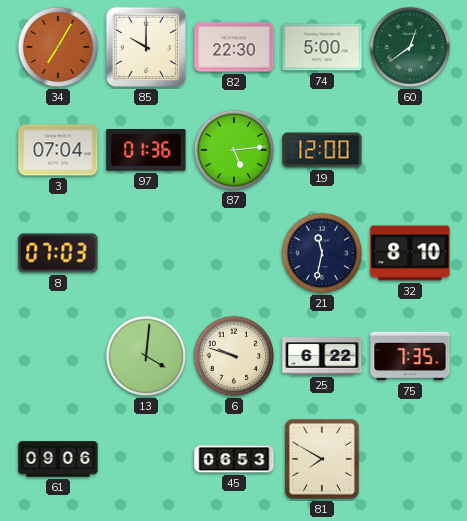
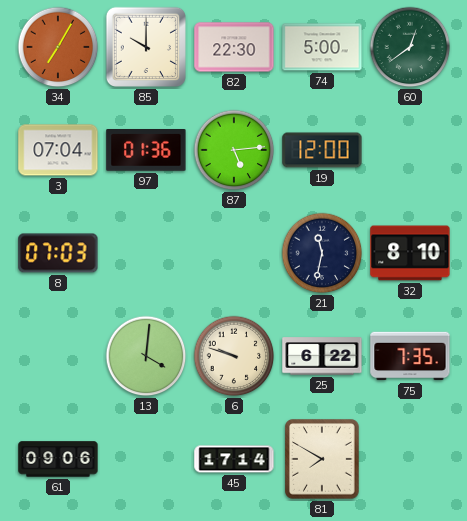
45: 06:53 -> 17:14 (234, 459)
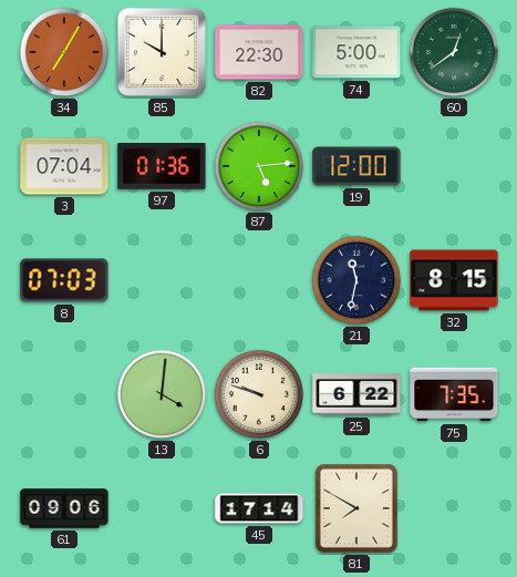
32: 8:10 -> 8:15 (454, 280)
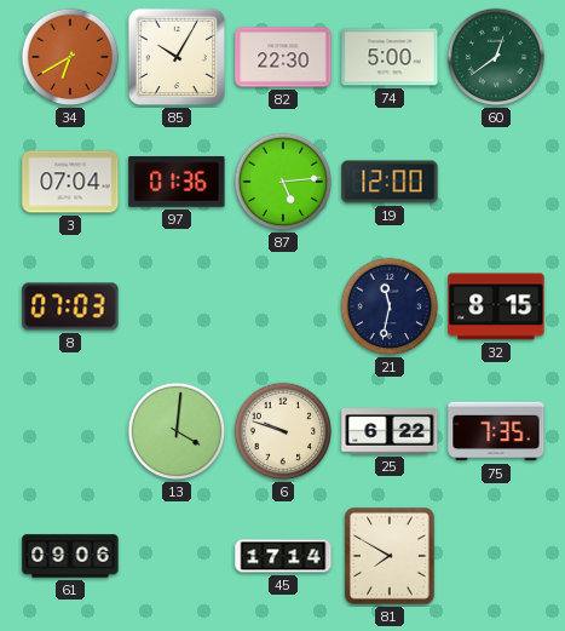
34: 7:05 -> 6:40 (70, 57)
85: 10:00 -> 10:05 (177, 57)
